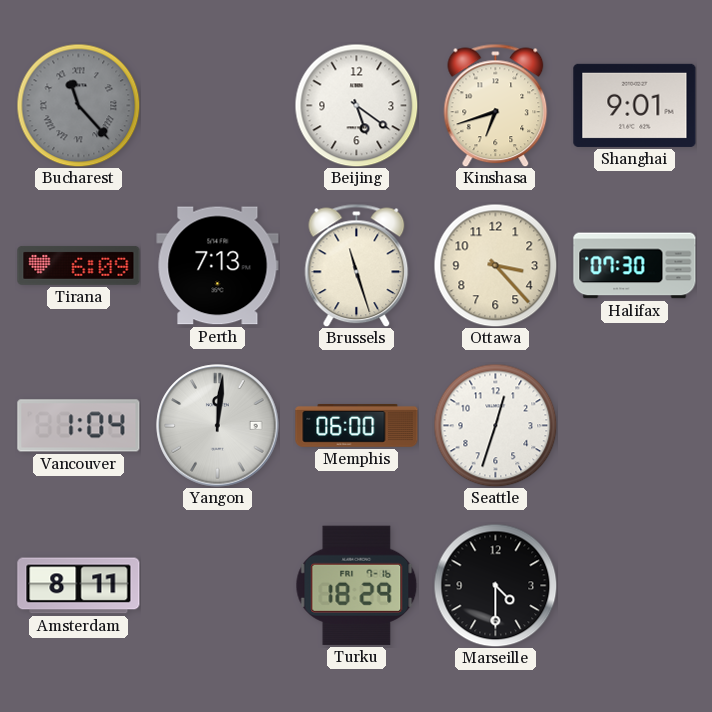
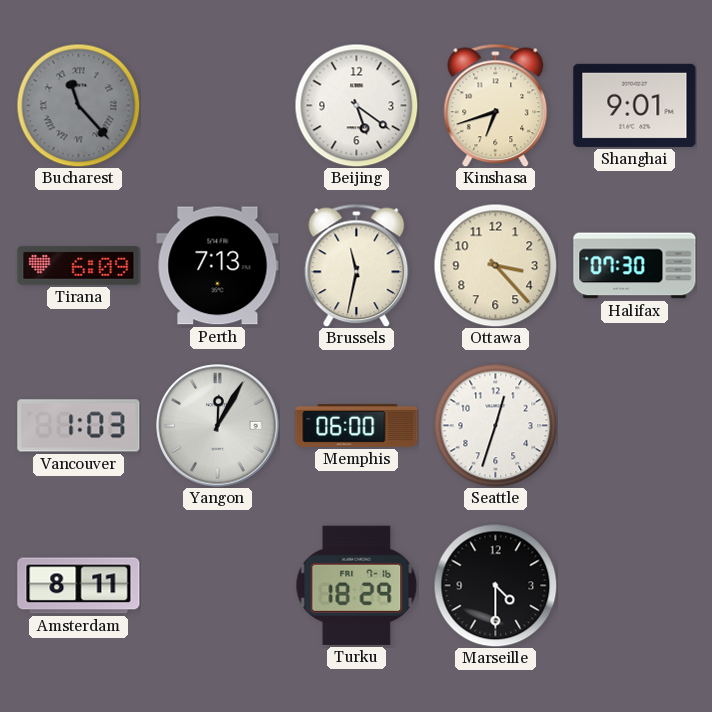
Brussels: 11:27 -> 11:32 (357, 265)
Vancouver: 1:04 -> 1:03 (79, 426)
Yangon: 12:01 -> 12:05 (218, 426)
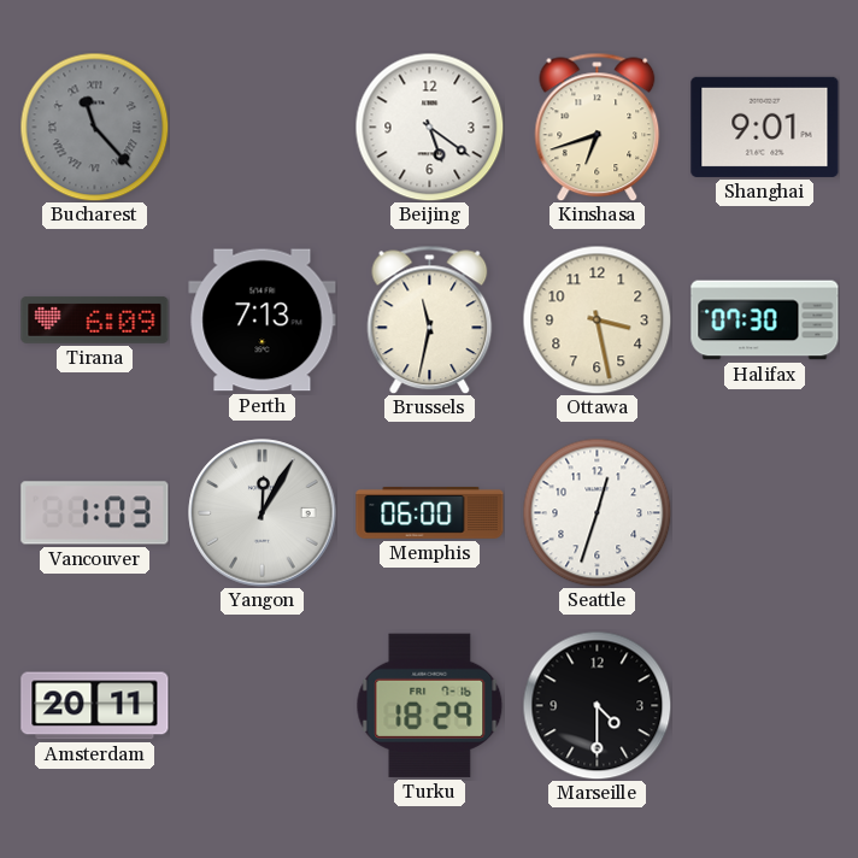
Ottawa: 3:23 -> 3:28 (597, 319)
Amsterdam: 8:11 -> 20:11 (95, 706)
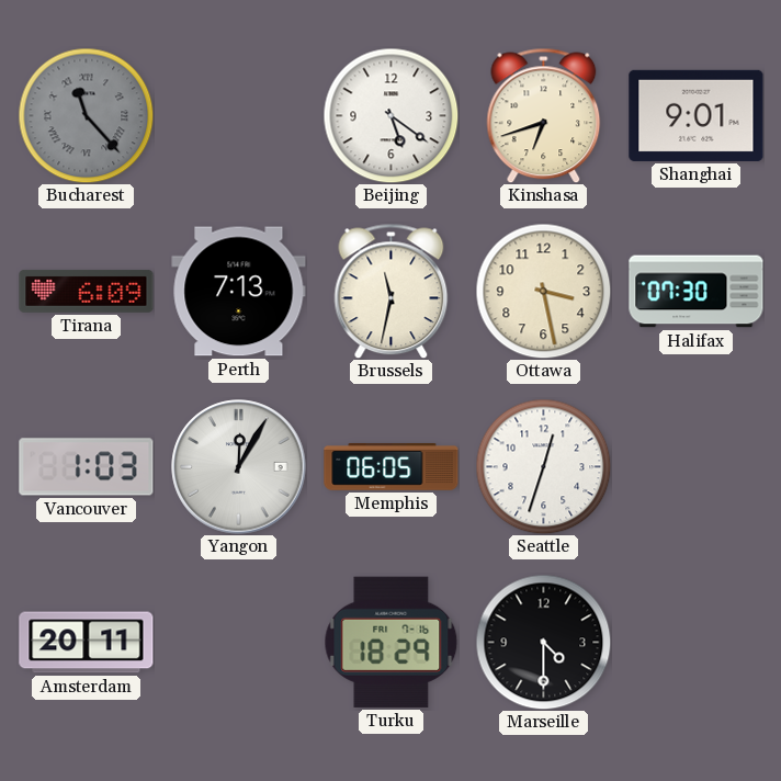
Memphis: 06:00 -> 06:05 (392, 466)
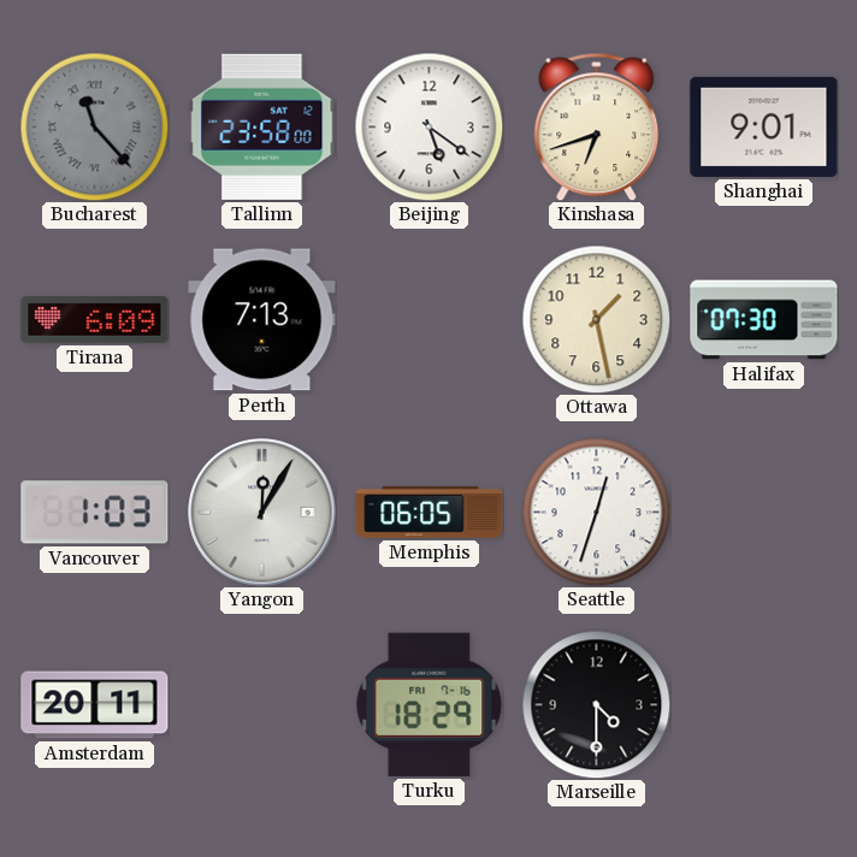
Tallinn: none -> 23:58 (262, 126)
Brussels: 11:32 -> none (392, 291)
Ottawa: 3:28 -> 1:28 (596, 319)
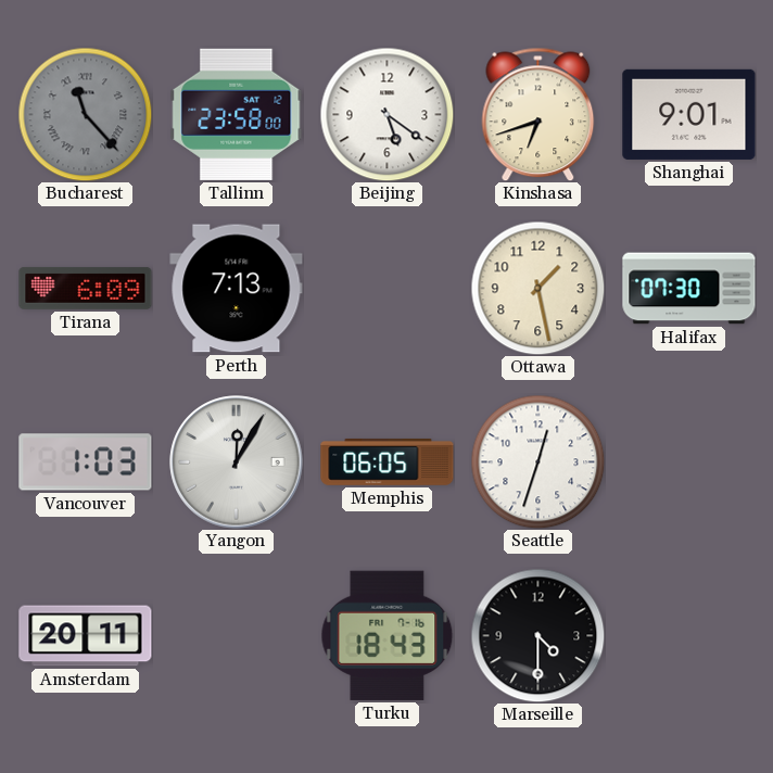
Turku: 18:29 -> 18:43 (386, 635)
